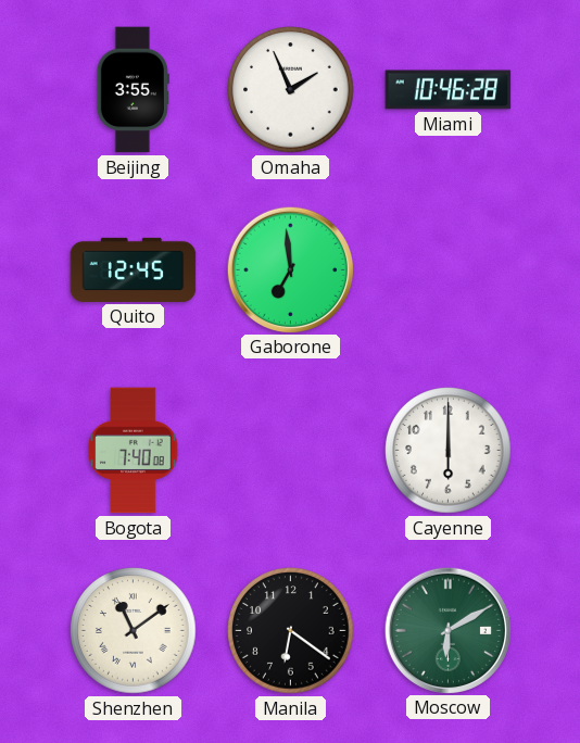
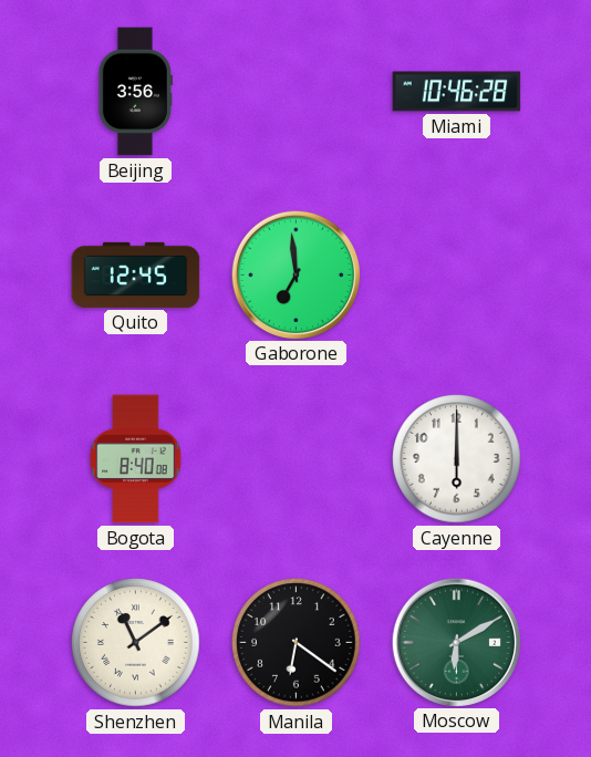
Beijing: 3:55 -> 3:56 (135, 92)
Omaha: 1:56 -> none (291, 90)
Bogota: 7:40 -> 8:40 (136, 459)
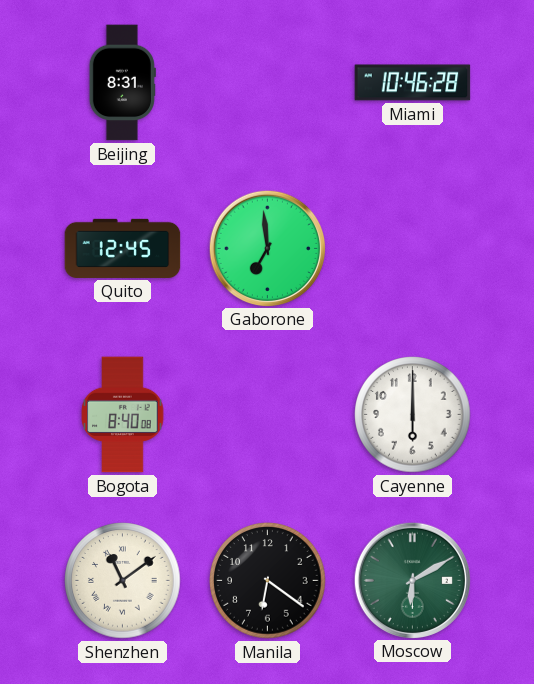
Beijing: 3:56 -> 8:31 (122, 83)
